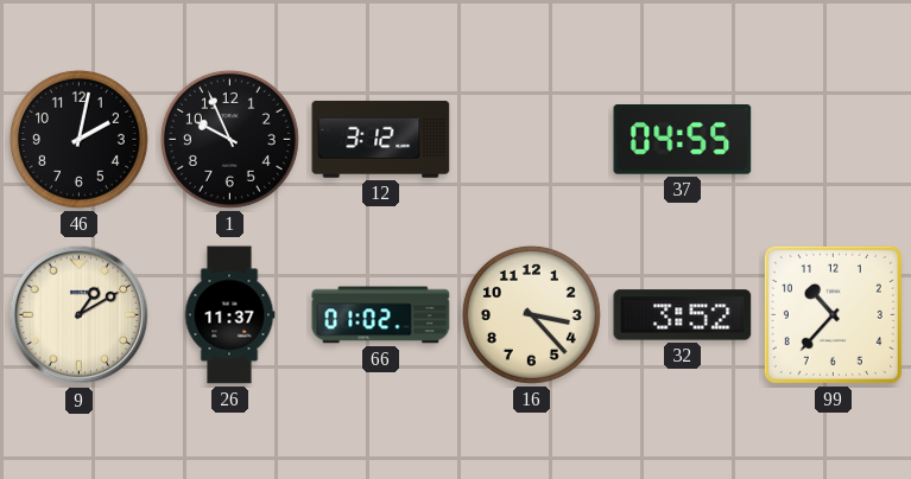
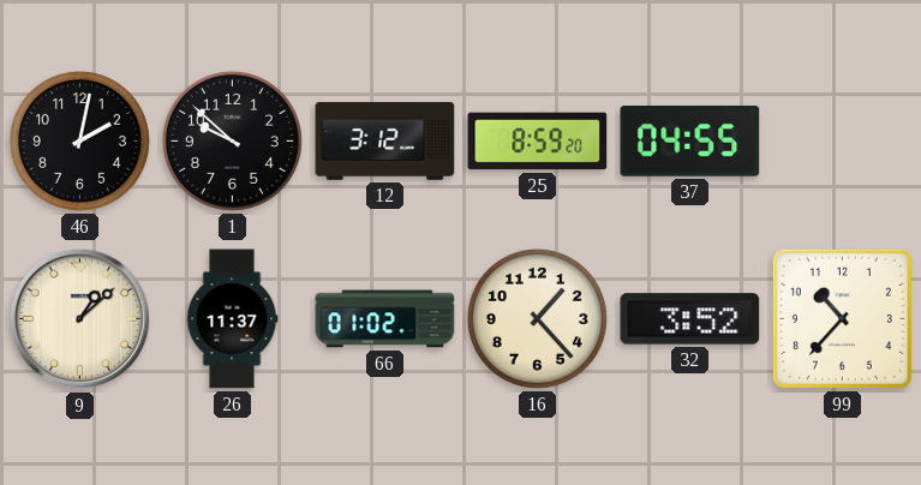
1: 9:56 -> 9:52 (232, 140)
25: none -> 8:59 (538, 142)
9: 1:10 -> 1:08 (80, 319)
16: 3:23 -> 1:23 (537, 318)
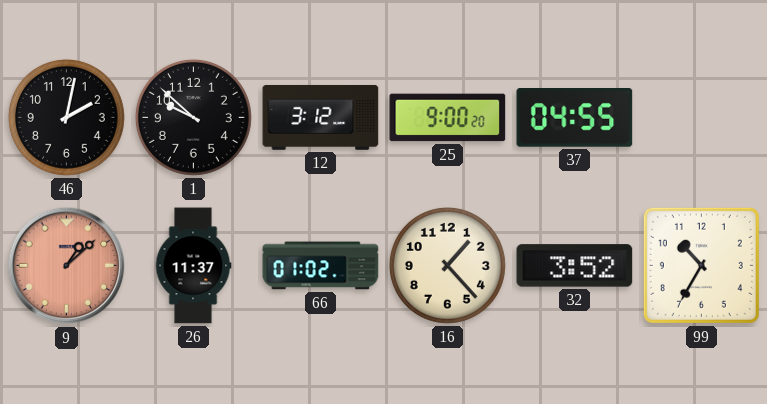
25: 8:59 -> 9:00 (448, 118)
9 dial: cream -> salmon (67, 266)
99: 10:37 -> 10:35 (701, 265)
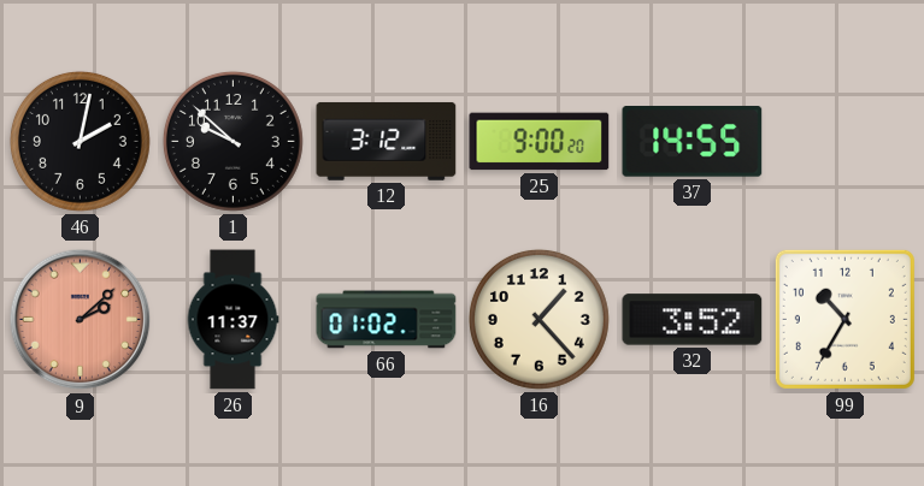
37: 04:55 -> 14:55 (693, 142)
9: 1:08 -> 2:08 (81, 320)
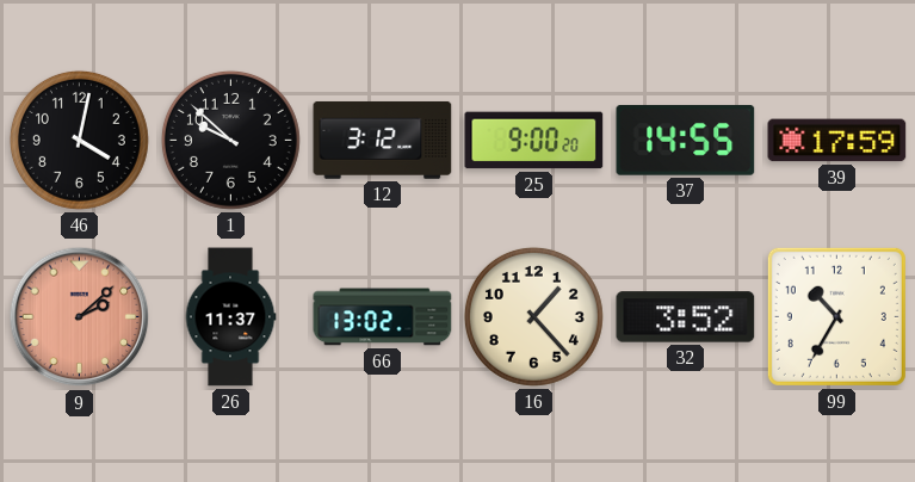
46: 2:02 -> 4:02 (79, 140)
39: none -> 17:59 (837, 141)
66: 01:02 -> 13:02 (383, 317)
